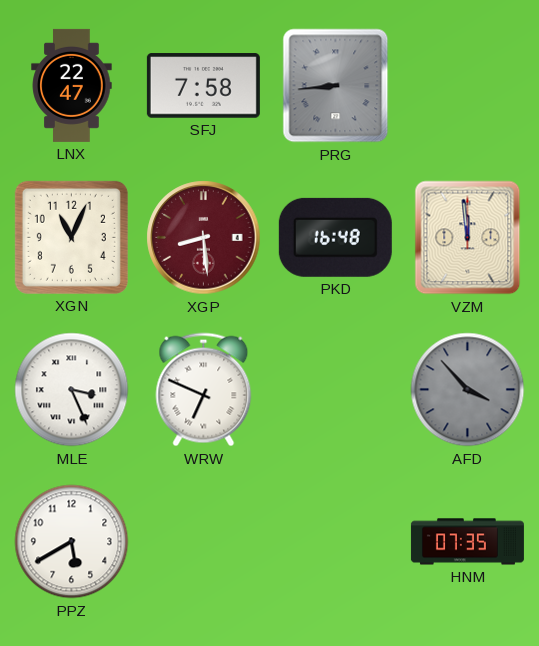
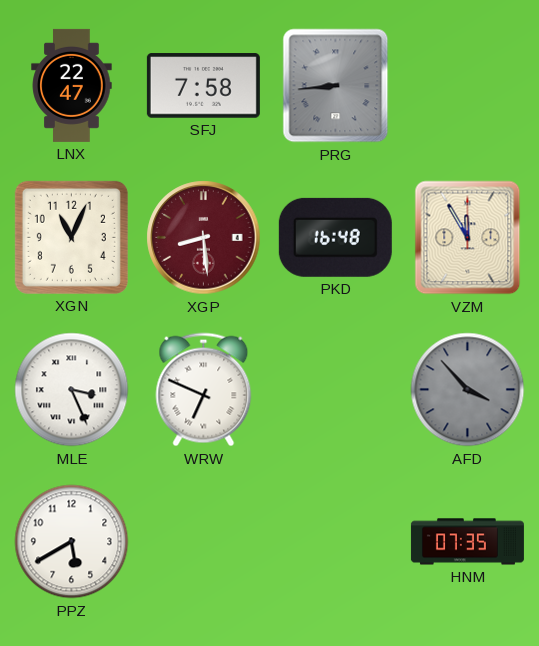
VZM: 11:59 -> 11:55 (468, 238)
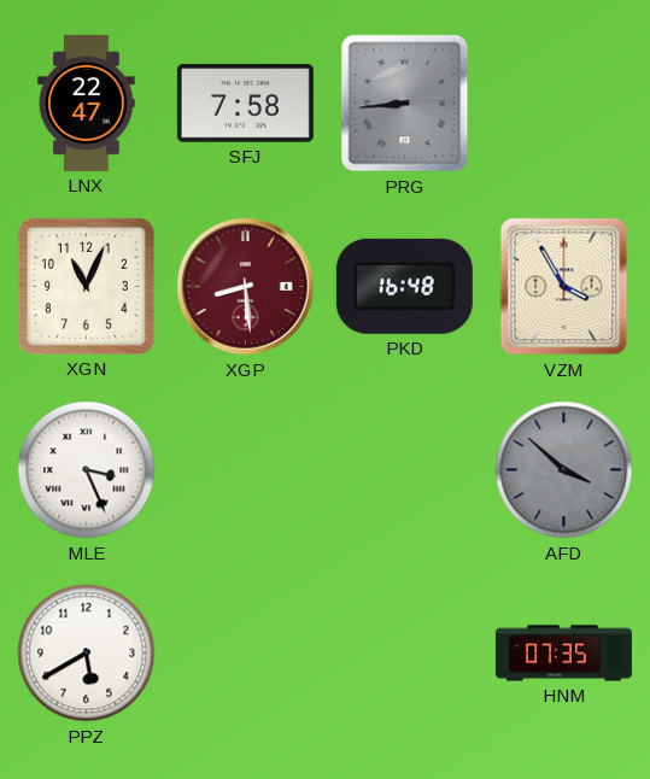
VZM: 11:55 -> 3:55 (564, 287)
WRW: 6:49 -> none (204, 390)
AFD: 3:53 -> 3:52 (564, 470)
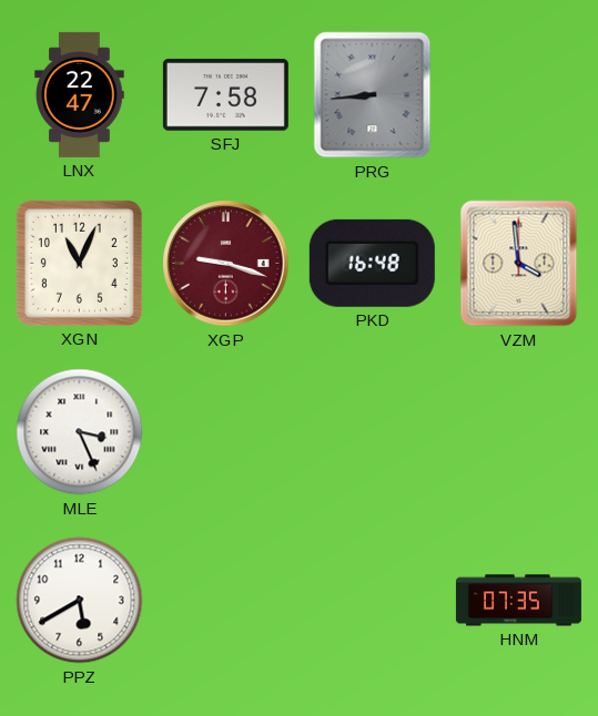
XGP: 8:29 -> 9:18 (226, 264)
VZM: 3:55 -> 3:59 (519, 264)
AFD: 3:52 -> none (564, 470)
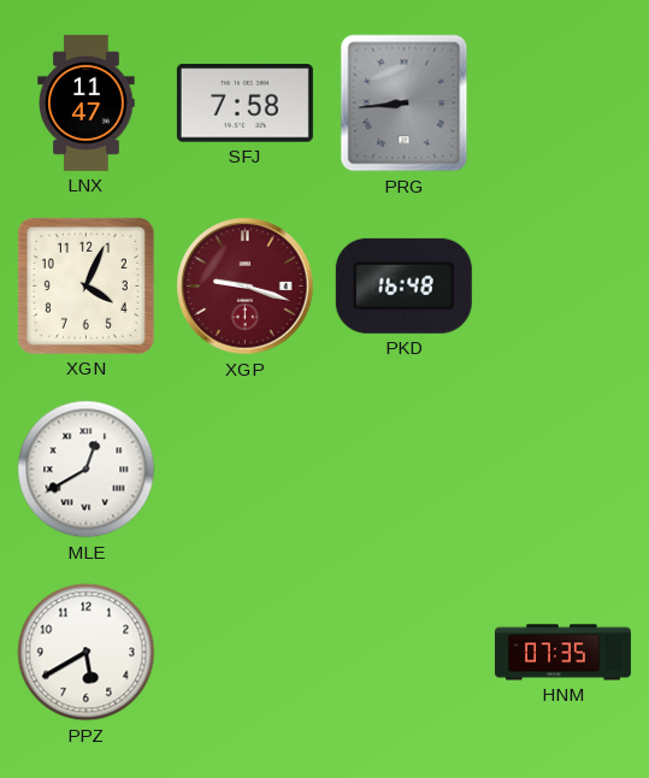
LNX: 22:47 -> 11:47 (87, 102)
XGN: 11:04 -> 4:04 (85, 285)
VZM: 3:59 -> none (519, 264)
MLE: 3:26 -> 12:40 (87, 470)
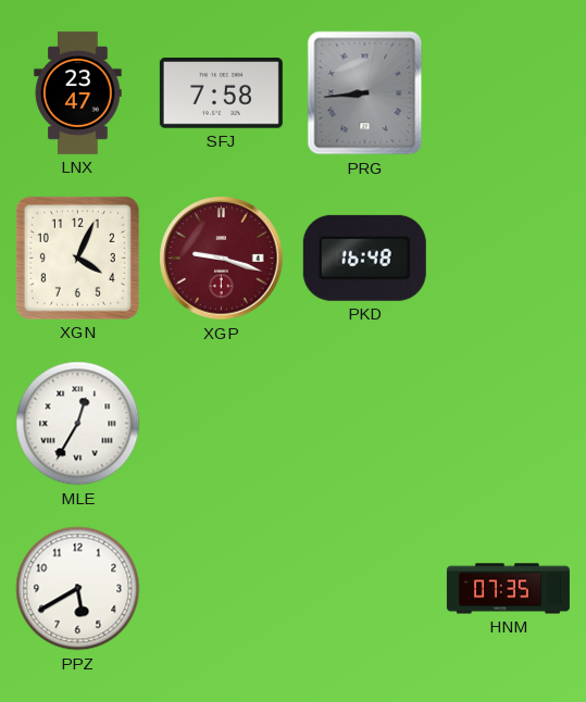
LNX: 11:47 -> 23:47 (78, 92)
MLE: 12:40 -> 12:35 (78, 424)
